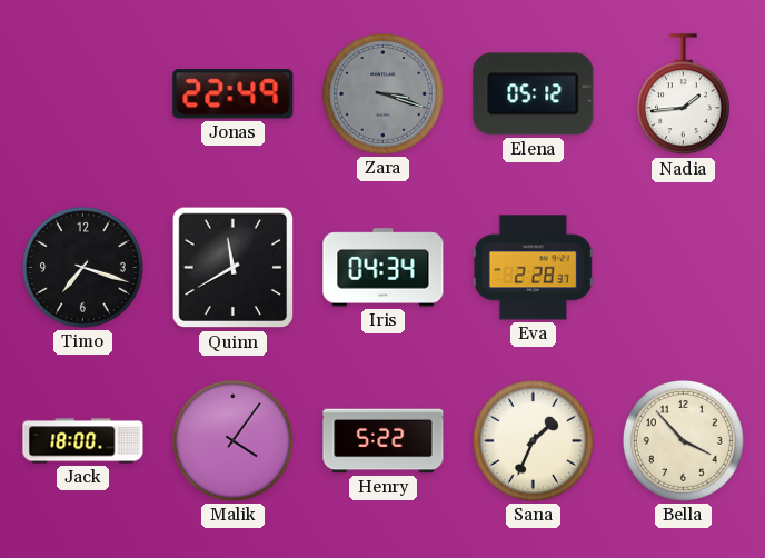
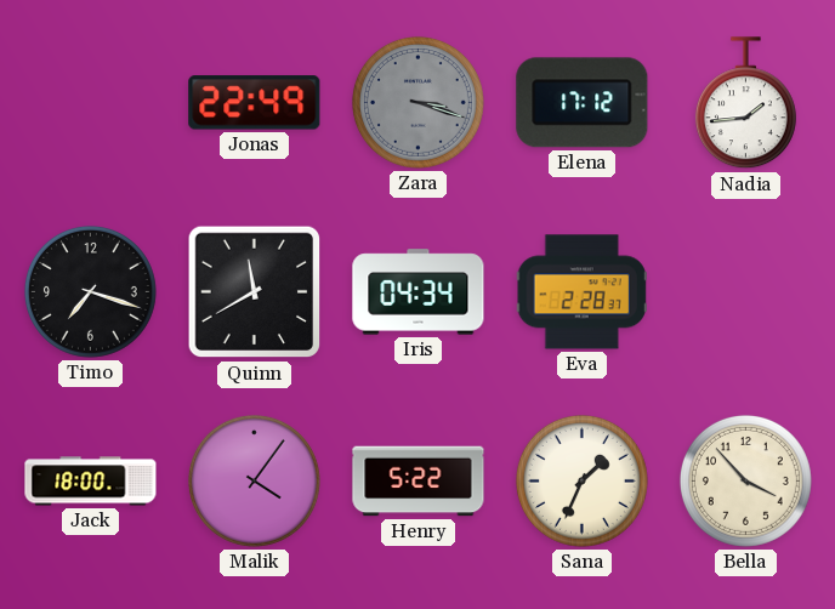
Elena: 05:12 -> 17:12 (583, 103)
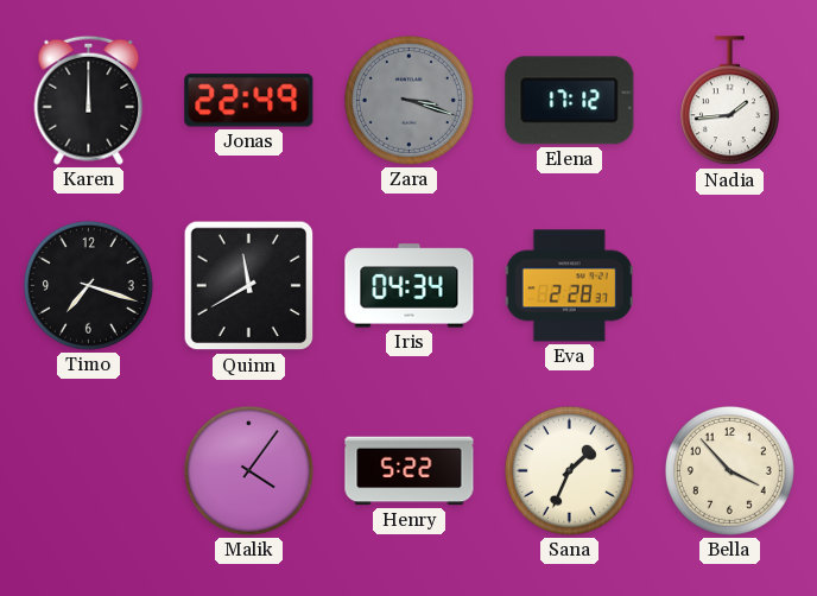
Karen: none -> 12:00 (89, 100)
Jack: 18:00 -> none (91, 482)
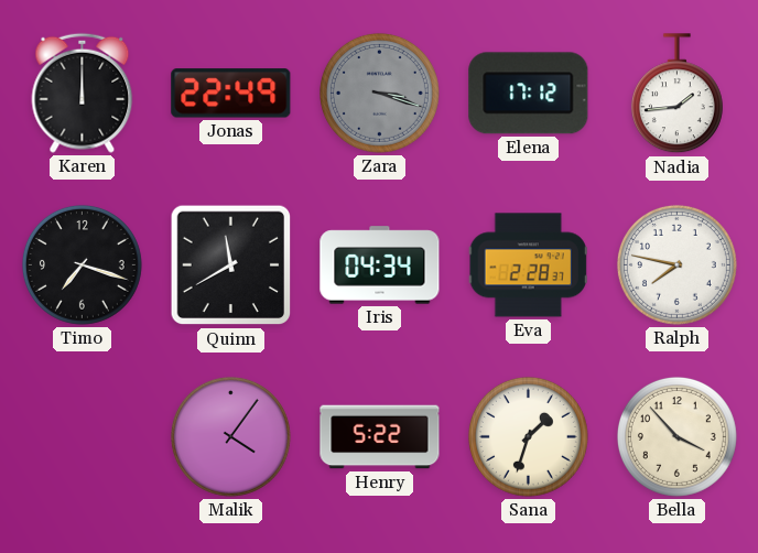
Ralph: none -> 7:47 (676, 264)
Sana: 1:34 -> 1:33 (528, 436)
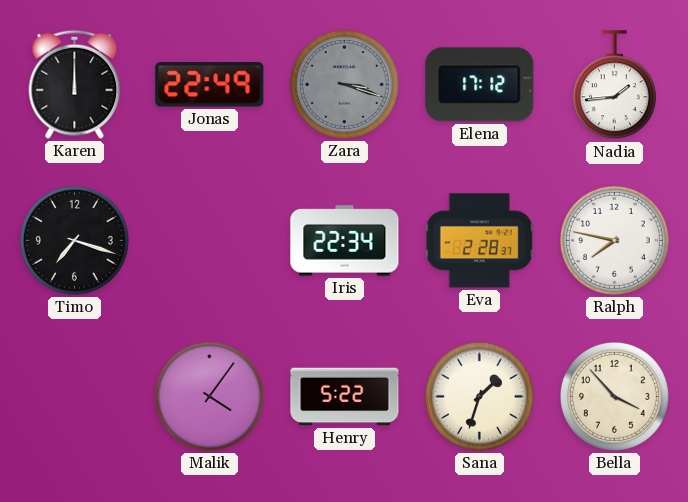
Quinn: 11:40 -> none (231, 265)
Iris: 04:34 -> 22:34 (345, 241)
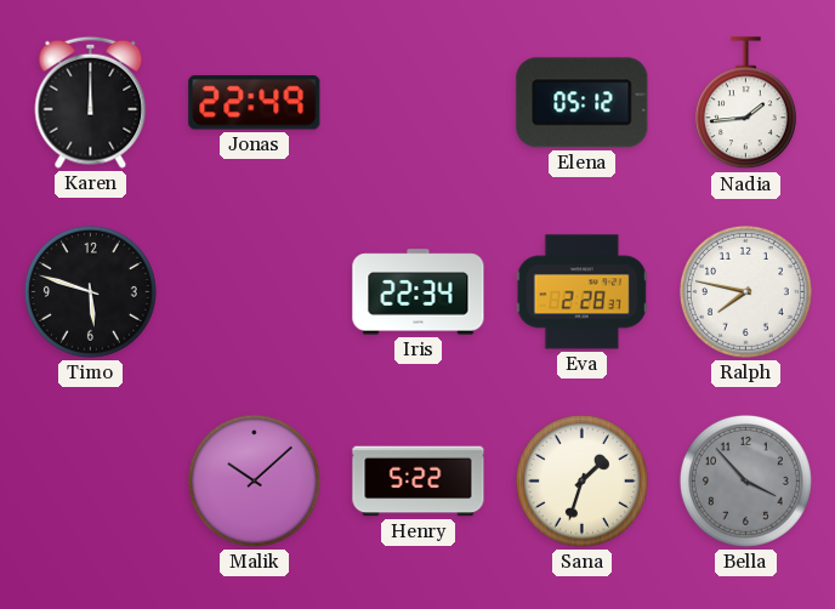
Zara: 3:18 -> none (344, 84)
Elena: 17:12 -> 05:12 (583, 103)
Timo: 7:18 -> 5:48 (90, 291)
Malik: 4:06 -> 10:08 (254, 480)
Bella dial: cream -> grey (745, 480)
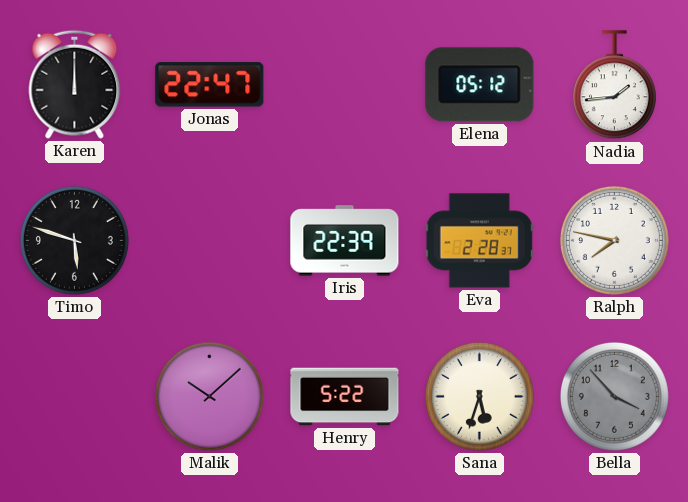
Jonas: 22:49 -> 22:47 (210, 85)
Iris: 22:34 -> 22:39 (345, 241)
Sana: 1:33 -> 5:33 (479, 396)
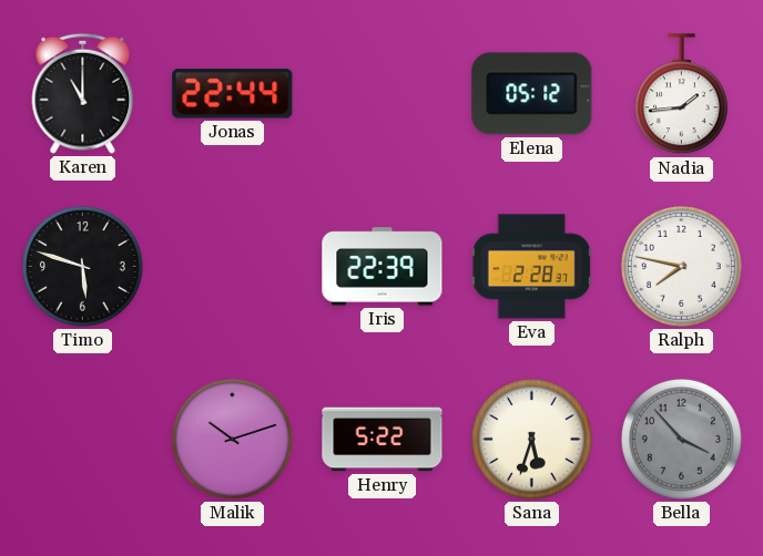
Karen: 12:00 -> 11:00 (83, 93)
Jonas: 22:47 -> 22:44 (233, 94)
Malik: 10:08 -> 10:12 (232, 439)
